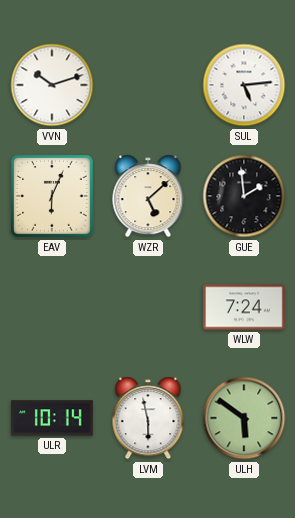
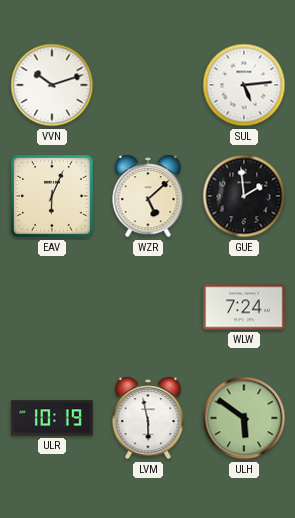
ULR: 10:14 -> 10:19 (52, 418)
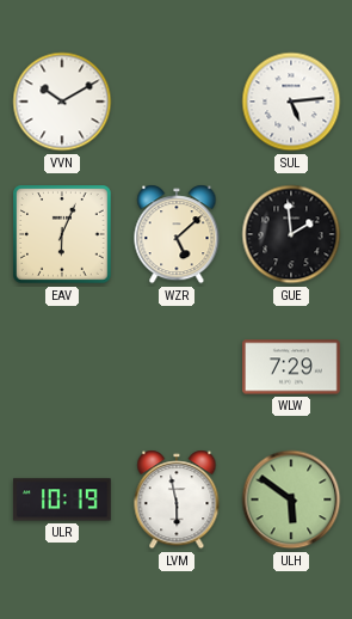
VVN: 10:12 -> 10:10 (62, 102)
WLW: 7:24 -> 7:29 (292, 367)
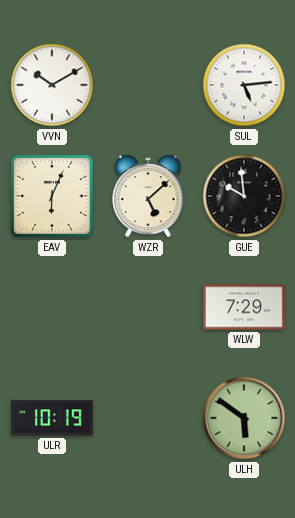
GUE: 1:59 -> 9:59 (244, 196)
LVM: 5:58 -> none (177, 500)
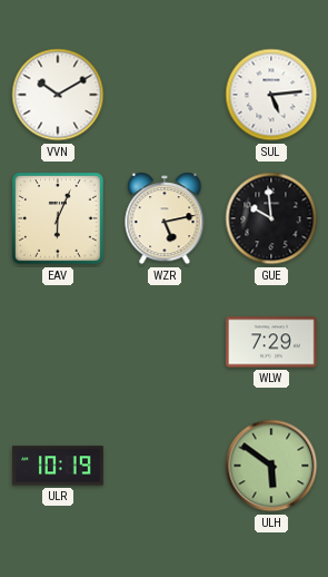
WZR: 5:08 -> 5:13 (165, 218)
